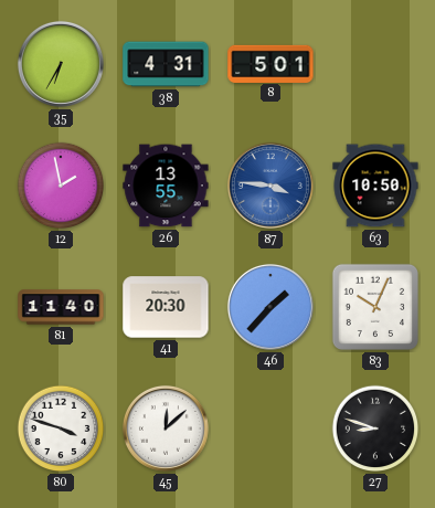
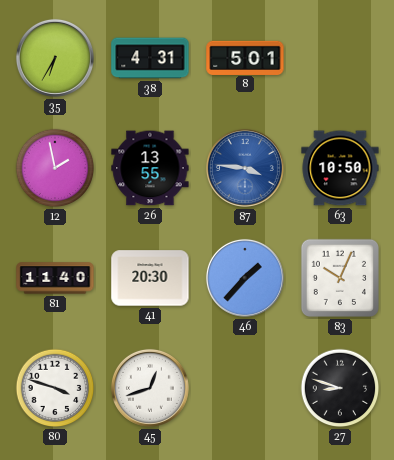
45: 12:08 -> 12:42 (150, 388)
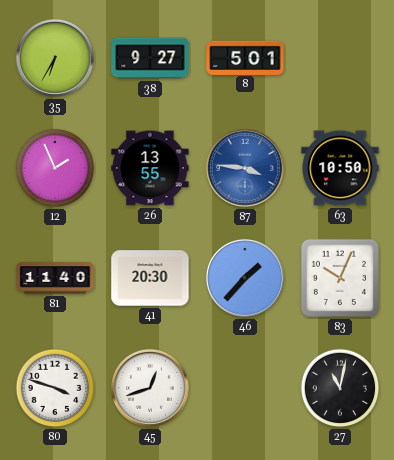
38: 4:31 -> 9:27 (150, 58)
12: 1:58 -> 1:56 (55, 168)
27: 8:48 -> 11:02 (340, 388)
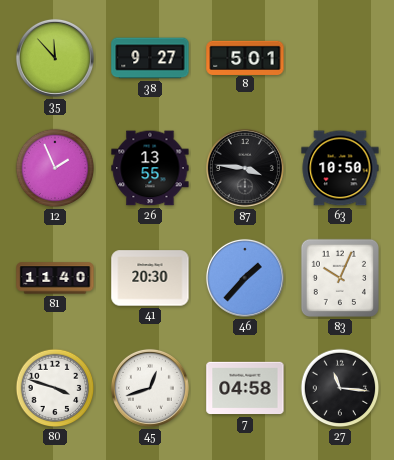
35: 6:35 -> 11:53 (55, 58)
87 dial: blue -> black (245, 168)
7: none -> 04:58 (245, 388)
27: 11:02 -> 11:16 (340, 388)
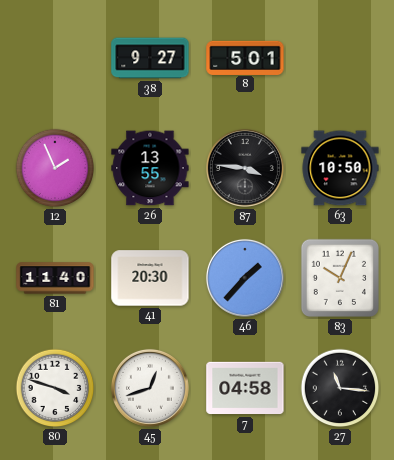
35: 11:53 -> none (55, 58)
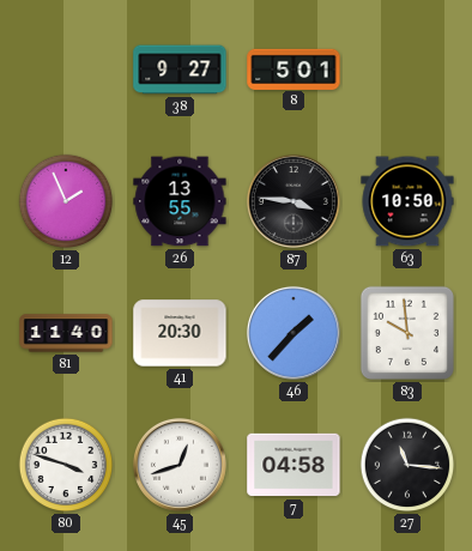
83: 10:04 -> 9:59 (407, 333)
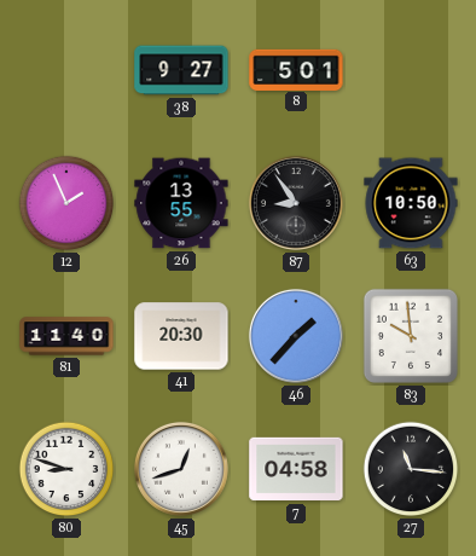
87: 3:46 -> 8:54 (296, 203)
80: 3:48 -> 8:48 (66, 469)
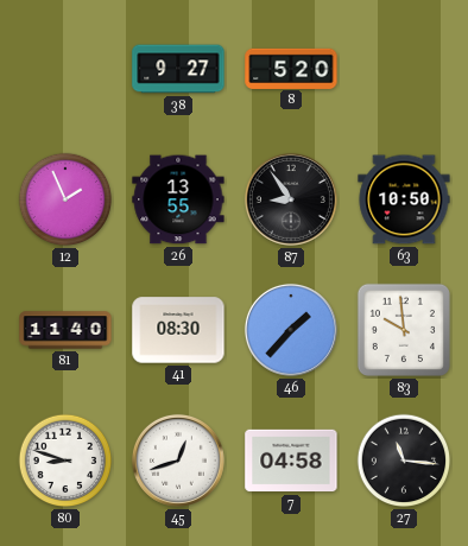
8: 5:01 -> 5:20 (291, 68)
41: 20:30 -> 08:30 (178, 330)
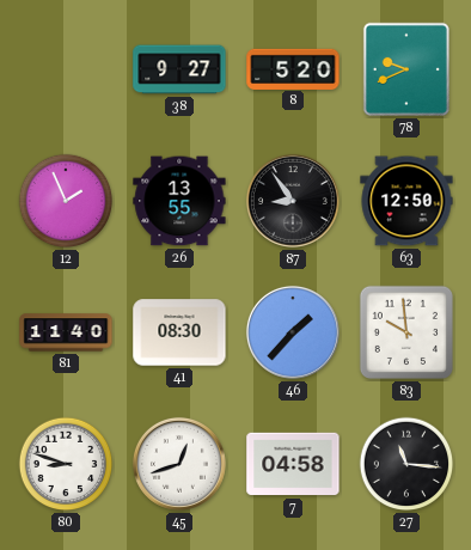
78: none -> 9:41 (406, 69)
63: 10:50 -> 12:50 (406, 201)
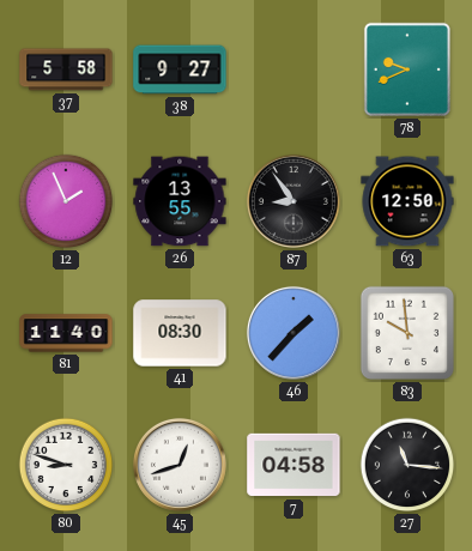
37: none -> 5:58 (66, 69)
8: 5:20 -> none (293, 68)
